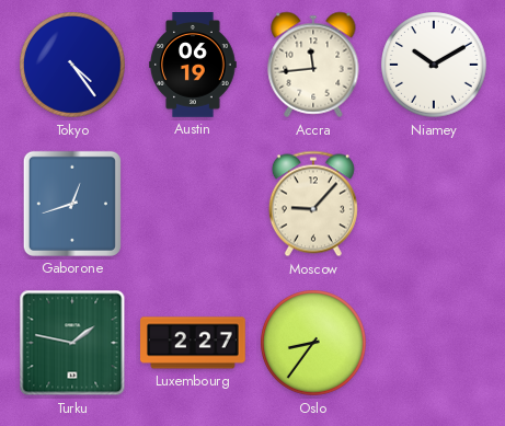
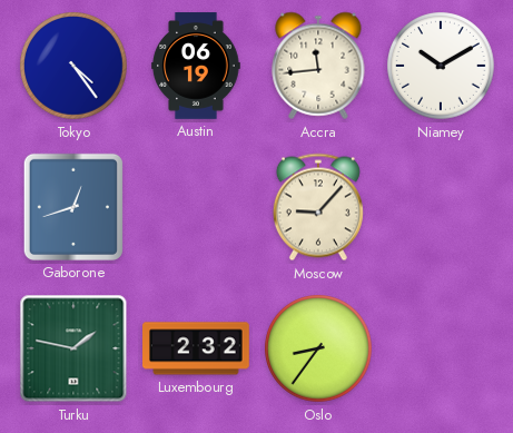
Luxembourg: 2:27 -> 2:32 (197, 348)
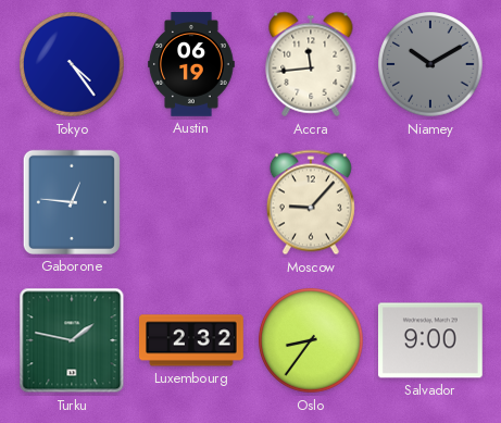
Niamey dial: white -> grey (430, 64)
Gaborone: 12:42 -> 12:46 (72, 202)
Salvador: none -> 9:00 (430, 340)
